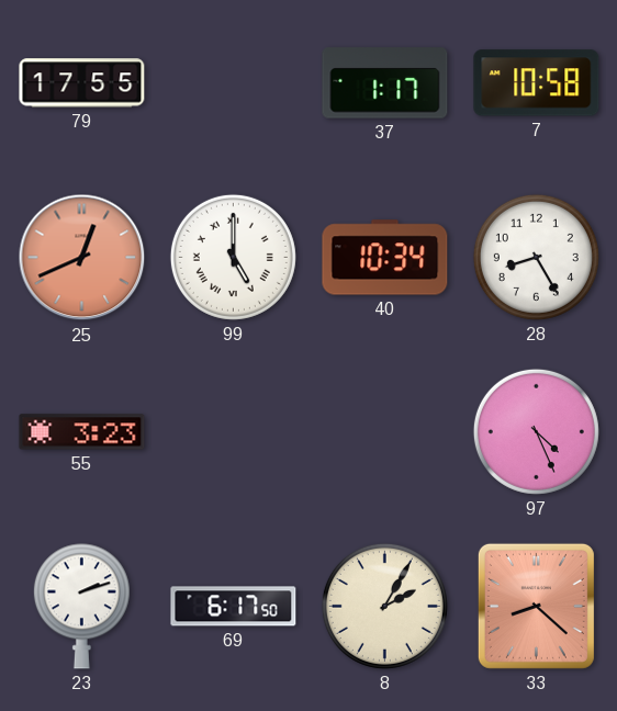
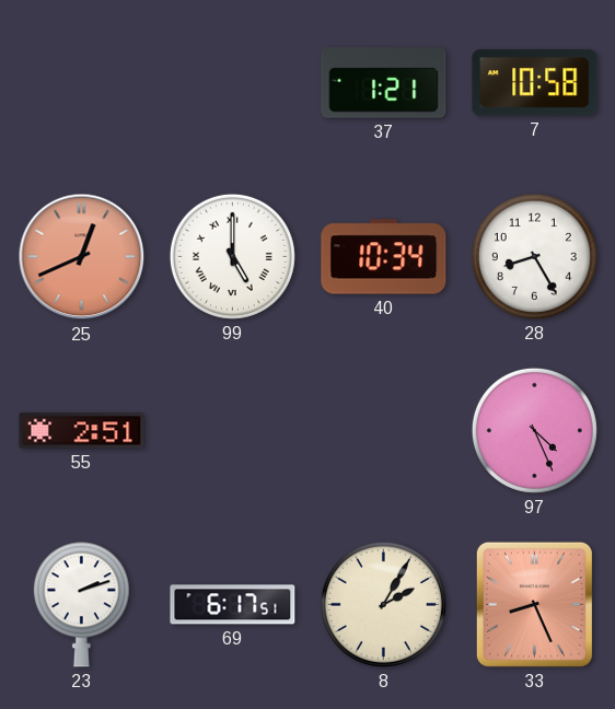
79: 17:55 -> none (82, 83)
37: 1:17 -> 1:21 (384, 83)
55: 3:23 -> 2:51 (82, 431)
69: 6:17:50 -> 6:17:51 (233, 605)
33: 8:22 -> 8:26 (534, 604)
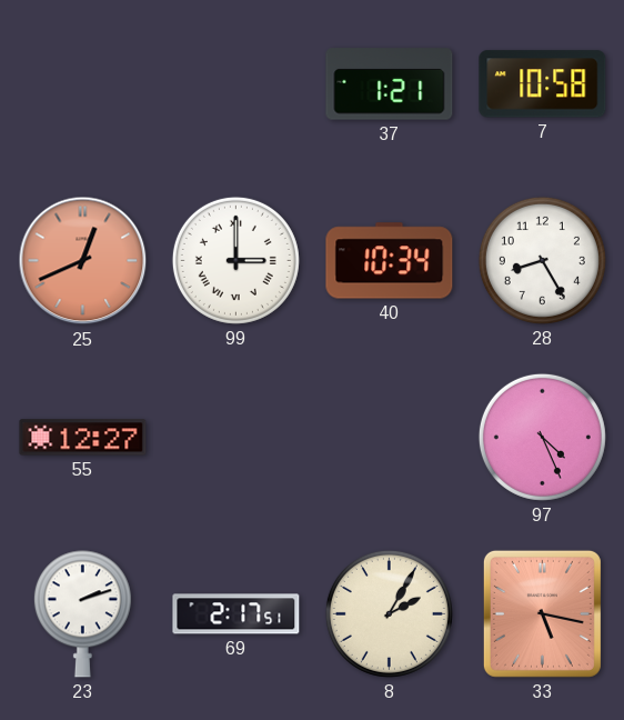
99: 5:00 -> 3:00 (235, 260)
55: 2:51 -> 12:27 (83, 438)
69: 6:17 -> 2:17 (236, 614)
33: 8:26 -> 5:17 (542, 613)
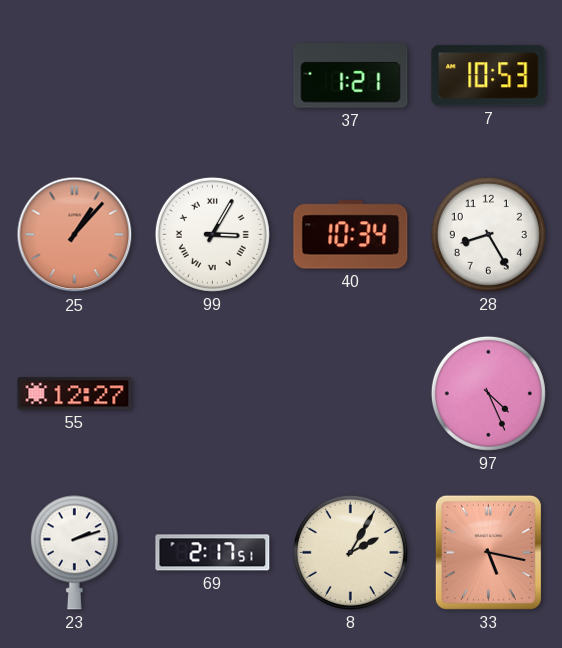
7: 10:58 -> 10:53 (489, 76)
25: 12:41 -> 1:07 (75, 235)
99: 3:00 -> 3:05 (212, 234)
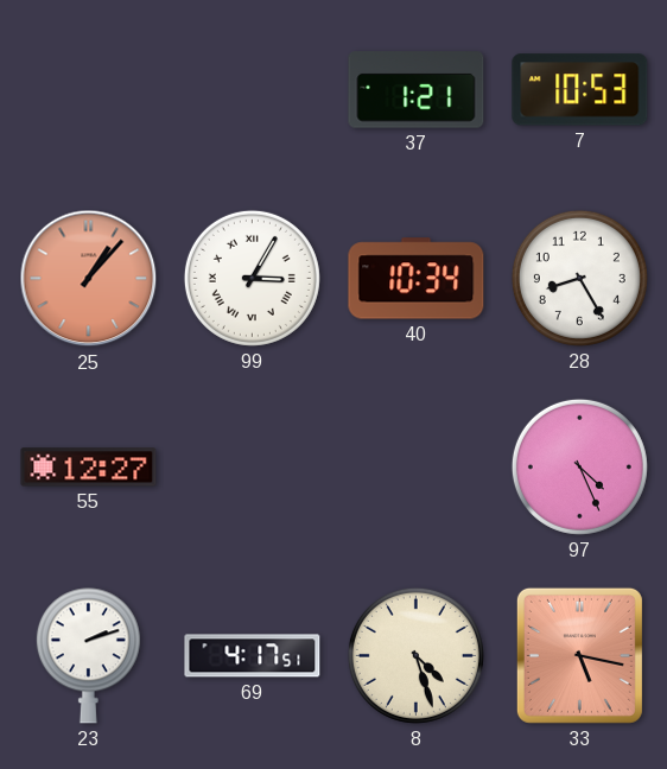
69: 2:17 -> 4:17 (253, 656)
8: 2:05 -> 4:27 (415, 655)
